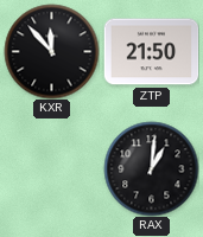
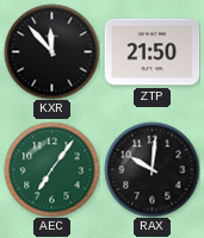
AEC: none -> 7:06 (51, 169)
RAX: 1:01 -> 10:01 (152, 169)
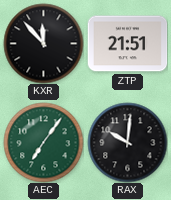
ZTP: 21:50 -> 21:51 (127, 44)
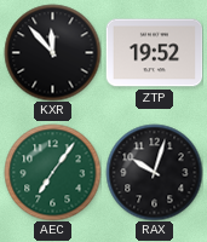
ZTP: 21:51 -> 19:52 (154, 53)
RAX: 10:01 -> 10:03 (154, 172)
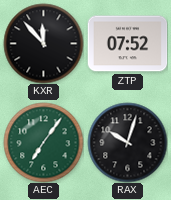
ZTP: 19:52 -> 07:52 (127, 44)
